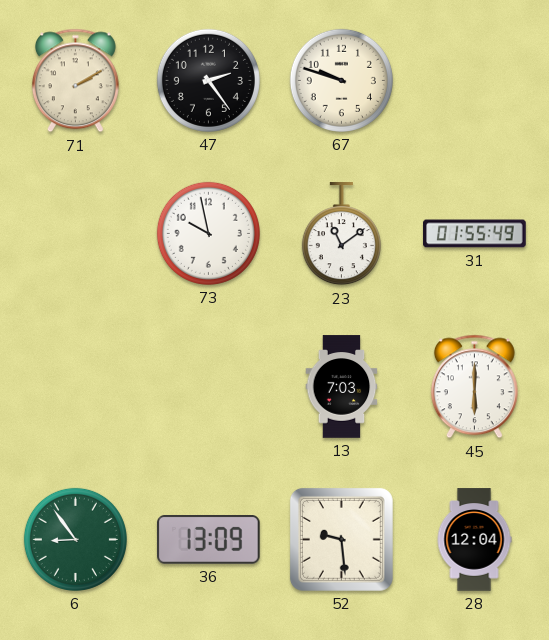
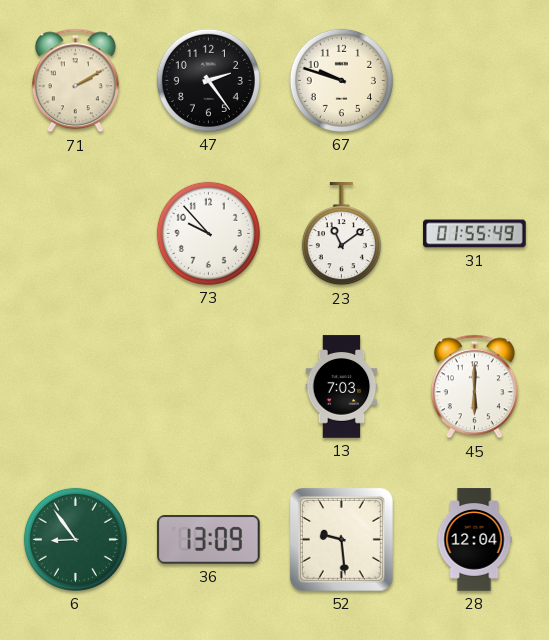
73: 9:58 -> 9:53 (208, 233)
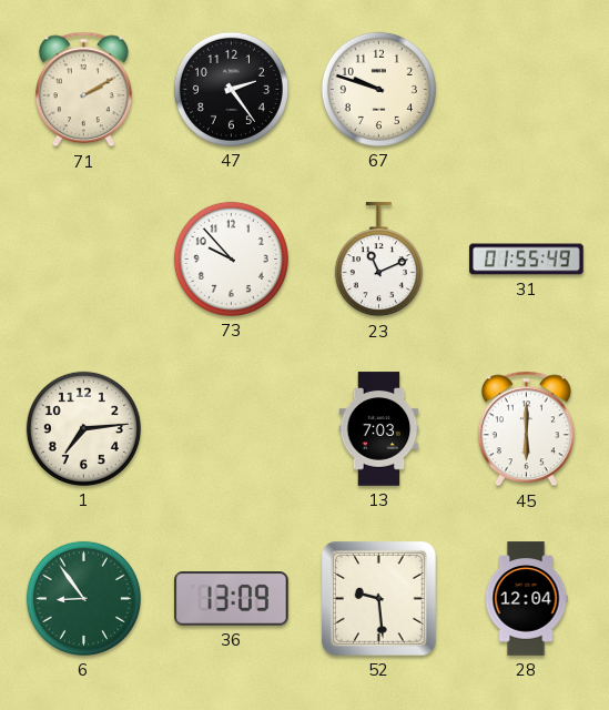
23: 11:09 -> 11:11 (378, 260)
1: none -> 7:14 (83, 428)
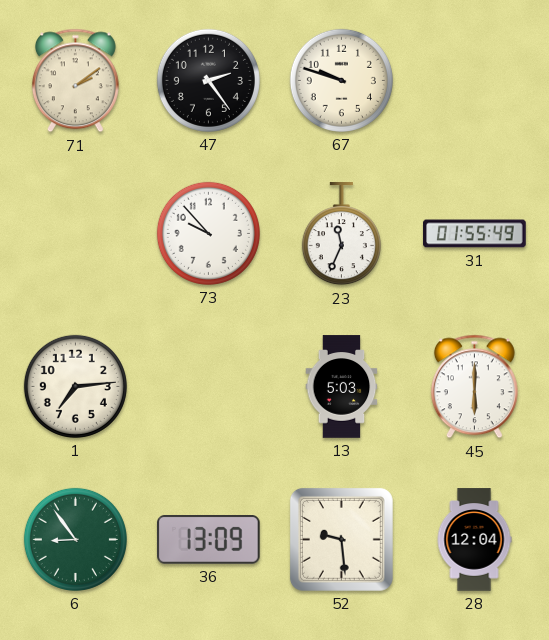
71: 2:10 -> 2:09 (75, 81)
23: 11:11 -> 11:34 (341, 234)
13: 7:03 -> 5:03 (342, 387)
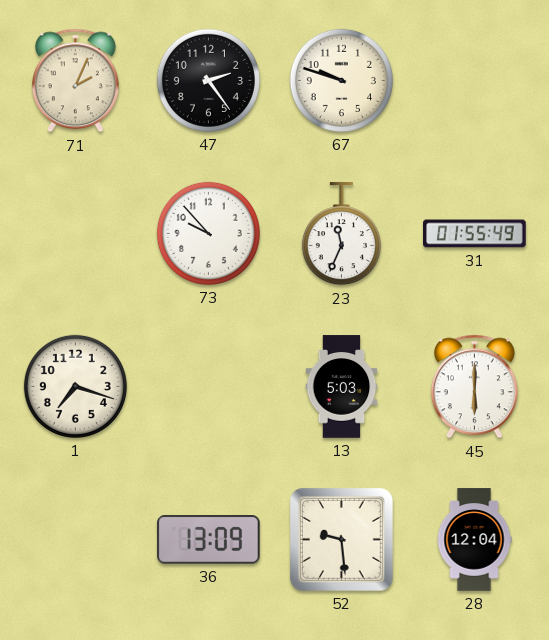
71: 2:09 -> 2:04 (75, 81)
1: 7:14 -> 7:18 (75, 386)
6: 8:54 -> none (75, 539)
